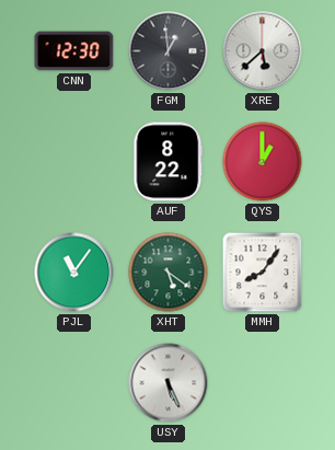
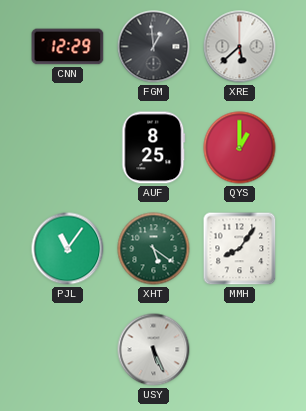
CNN: 12:30 -> 12:29 (68, 47)
AUF: 8:22 -> 8:25 (154, 148)
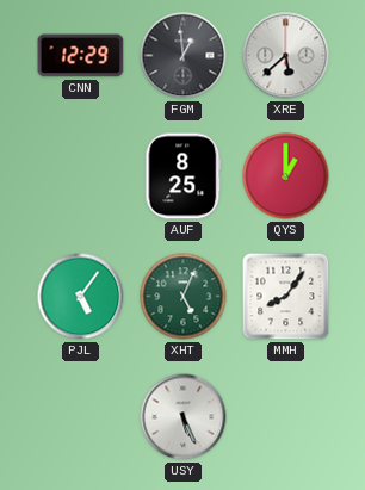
PJL: 11:06 -> 5:06 (81, 297)
XHT: 5:21 -> 5:04 (184, 297)
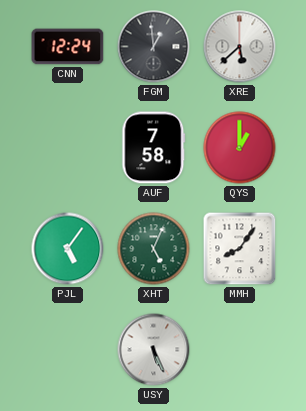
CNN: 12:29 -> 12:24 (68, 47)
AUF: 8:25 -> 7:58 (154, 148)
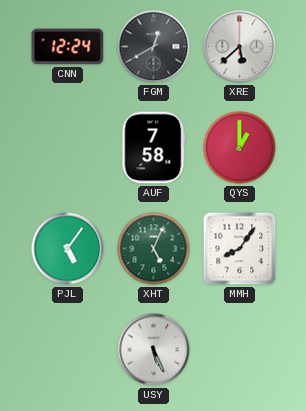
FGM: 12:59 -> 12:40 (154, 47)
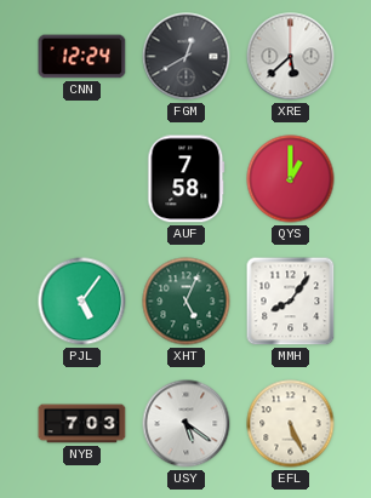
NYB: none -> 7:03 (82, 424)
USY: 5:26 -> 5:21 (187, 424)
EFL: none -> 5:26 (291, 424)
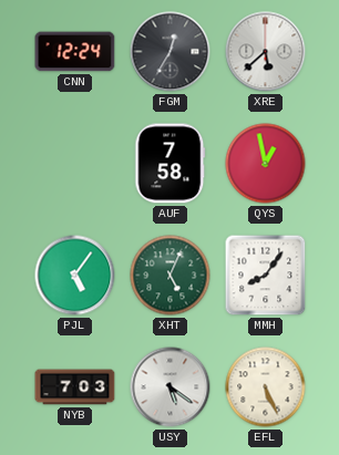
FGM: 12:40 -> 12:35 (171, 52)
QYS: 1:00 -> 12:58 (266, 164)
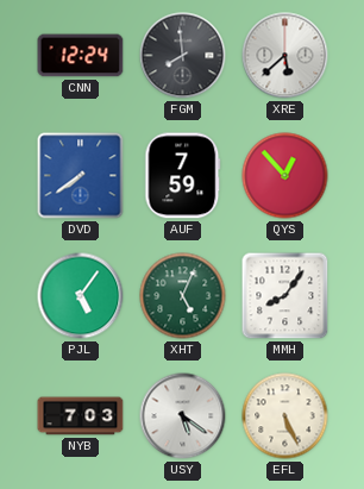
FGM: 12:35 -> 7:59 (183, 56)
DVD: none -> 7:39 (81, 176)
AUF: 7:58 -> 7:59 (183, 176)
QYS: 12:58 -> 12:53 (285, 176)
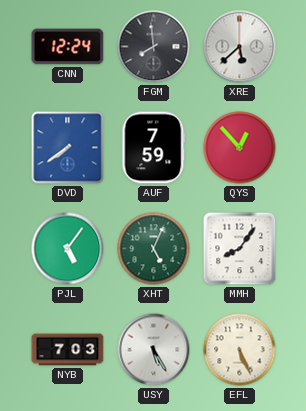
USY: 5:21 -> 5:25 (154, 350)
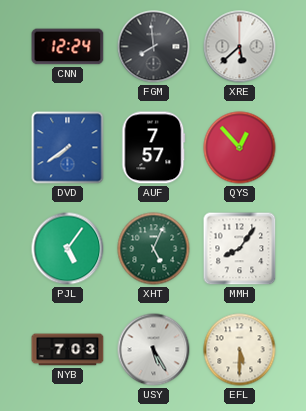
AUF: 7:59 -> 7:57 (154, 148)
EFL: 5:26 -> 5:30 (240, 350)
